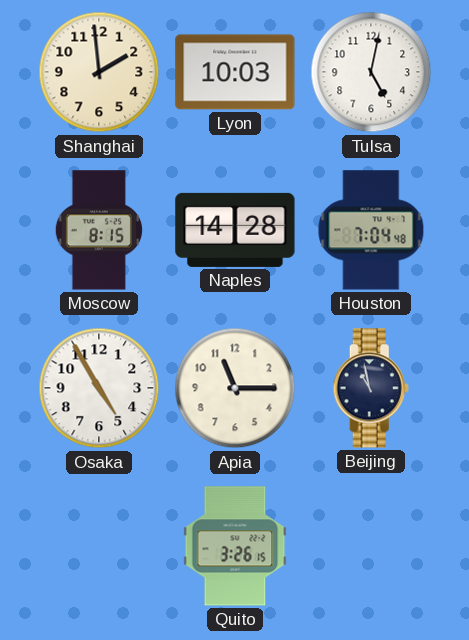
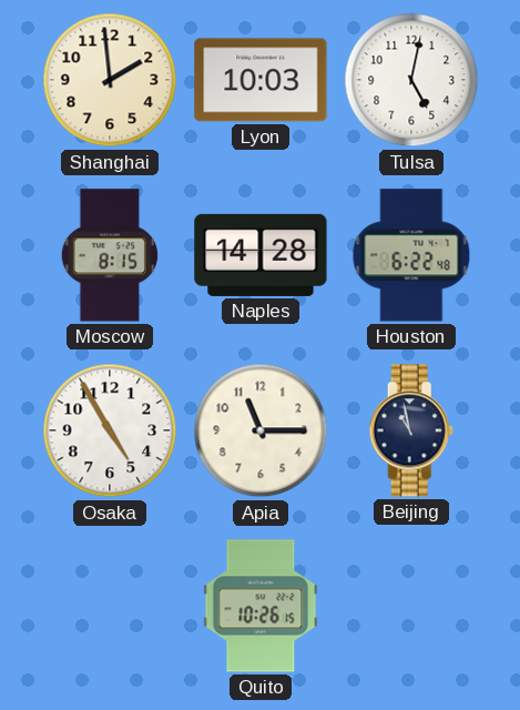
Houston: 7:04 -> 6:22 (411, 255)
Quito: 3:26 -> 10:26 (261, 606)
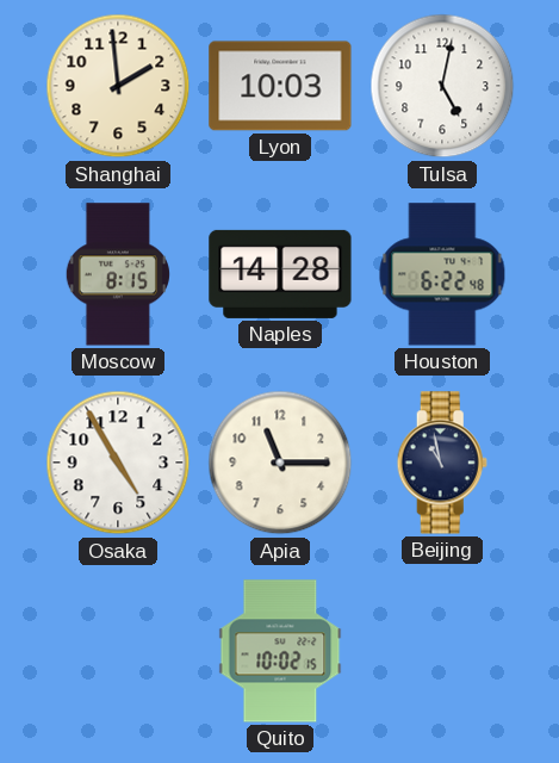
Quito: 10:26 -> 10:02 (280, 651)
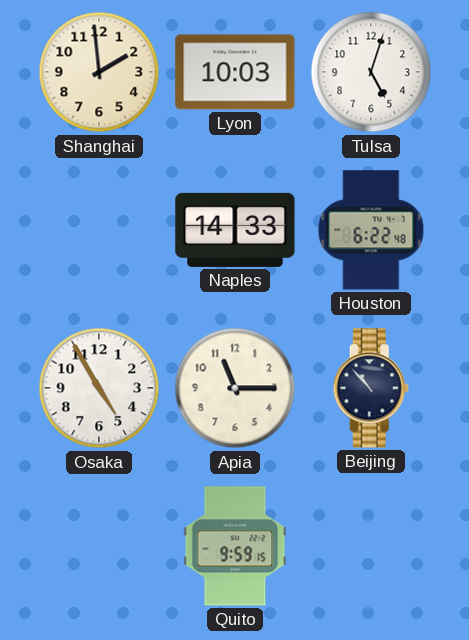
Tulsa: 5:02 -> 5:03 (371, 72)
Moscow: 8:15 -> none (118, 274)
Naples: 14:28 -> 14:33 (235, 230)
Beijing: 10:58 -> 10:53 (371, 388)
Quito: 10:02 -> 9:59 (235, 546)
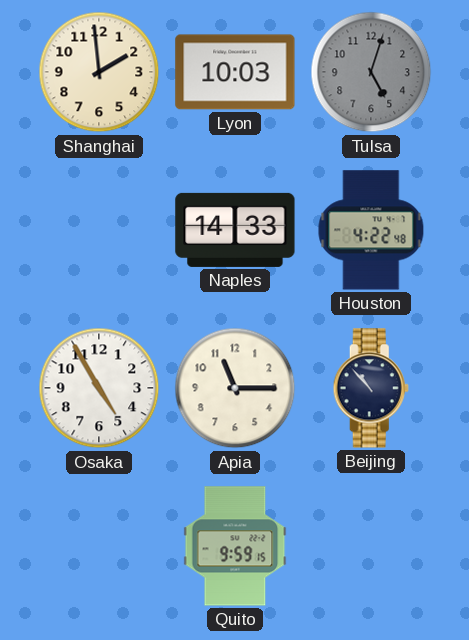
Tulsa dial: white -> grey (371, 72)
Houston: 6:22 -> 4:22 (371, 230)
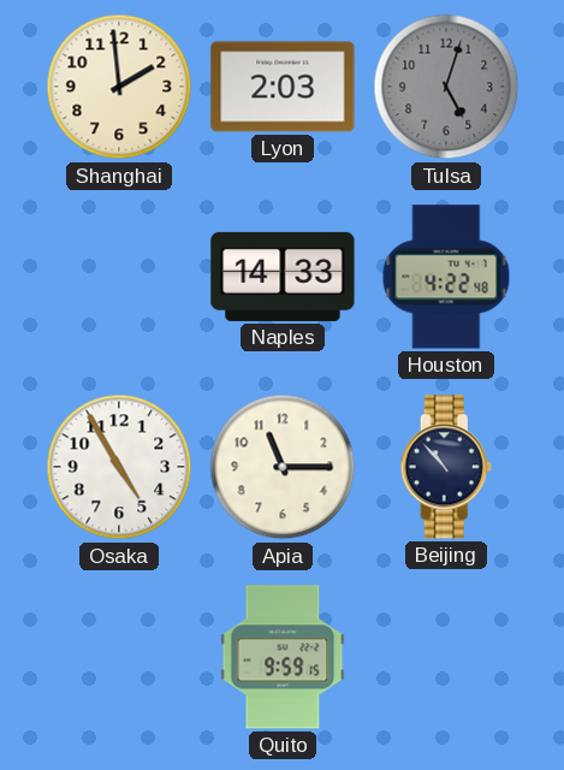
Lyon: 10:03 -> 2:03 (283, 87)
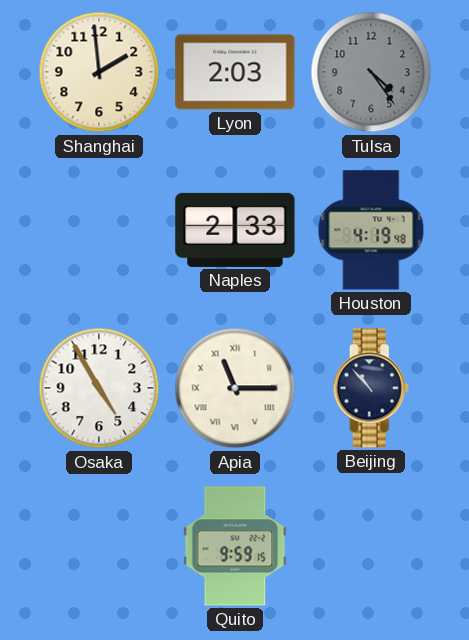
Tulsa: 5:03 -> 4:24 (371, 72)
Naples: 14:33 -> 2:33 (235, 230)
Houston: 4:22 -> 4:19 (371, 230)
Apia numerals: Arabic -> Roman (235, 388)
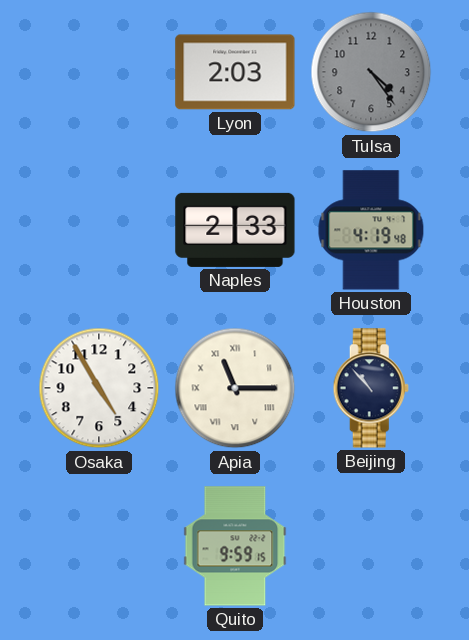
Shanghai: 1:59 -> none (99, 72)
